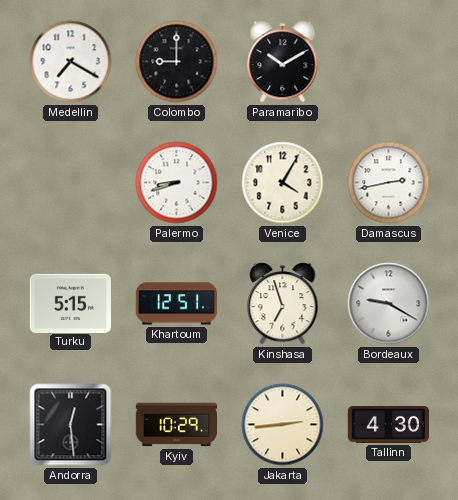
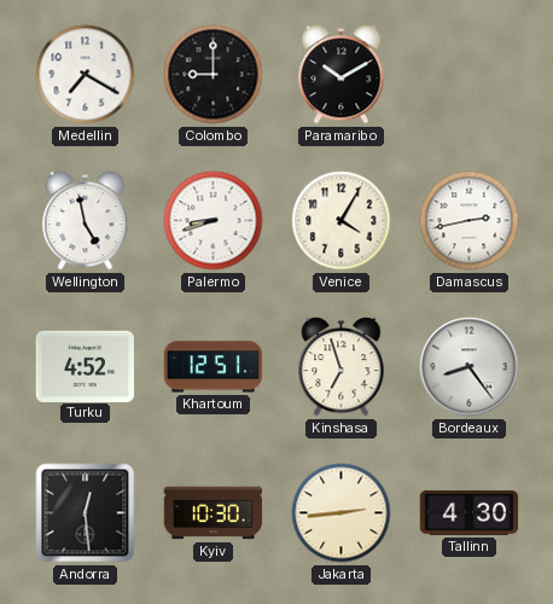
Wellington: none -> 4:58 (86, 221)
Turku: 5:15 -> 4:52 (86, 366)
Bordeaux: 9:20 -> 8:24 (470, 367)
Kyiv: 10:29 -> 10:30 (214, 513)
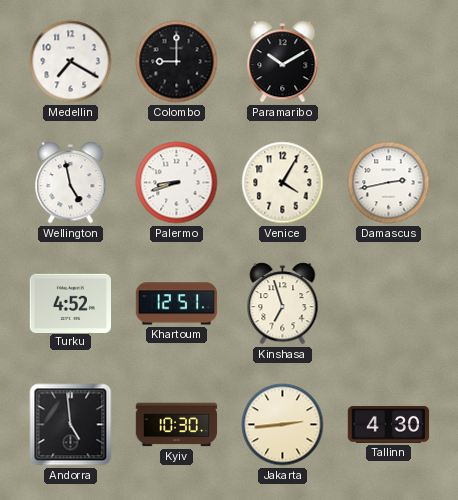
Bordeaux: 8:24 -> none (470, 367)
Andorra: 12:29 -> 4:59 (71, 425)
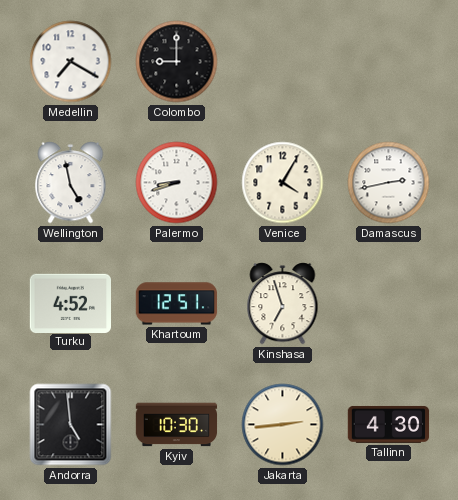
Paramaribo: 10:10 -> none (283, 62)
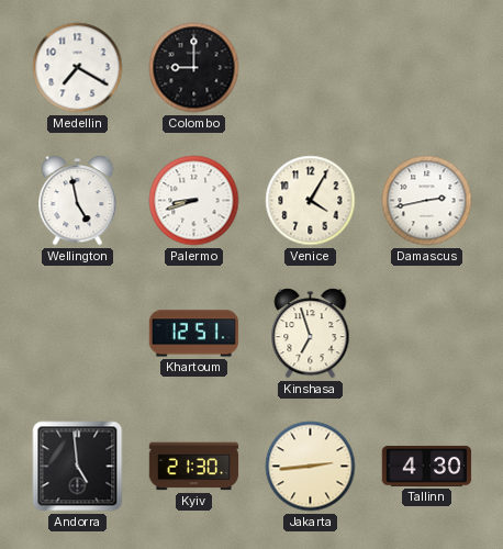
Turku: 4:52 -> none (71, 303)
Kyiv: 10:30 -> 21:30 (194, 467)
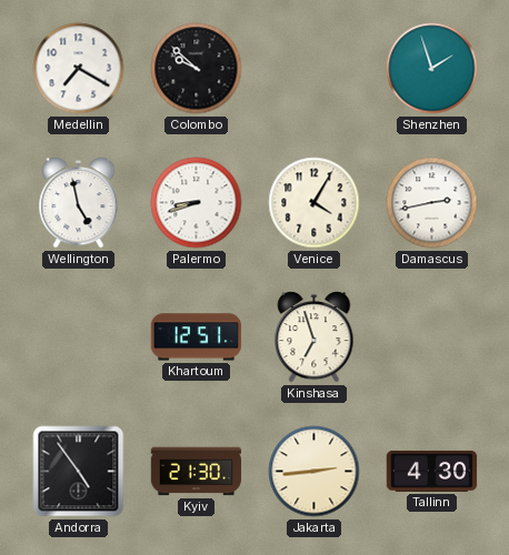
Colombo: 9:00 -> 9:52 (197, 69)
Shenzhen: none -> 1:57 (432, 69)
Andorra: 4:59 -> 4:54 (79, 472)
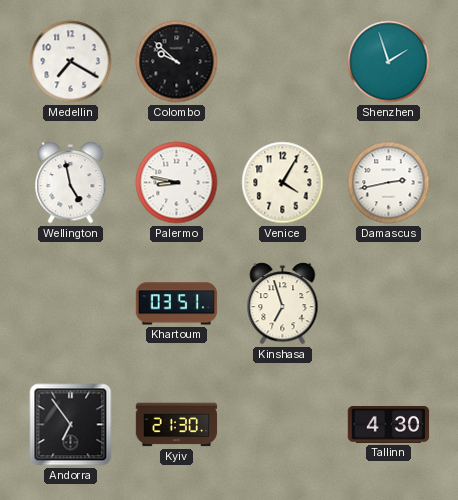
Palermo: 8:42 -> 8:47 (177, 183)
Khartoum: 12:51 -> 03:51 (177, 304)
Andorra: 4:54 -> 6:54 (71, 425)
Jakarta: 2:44 -> none (315, 472)
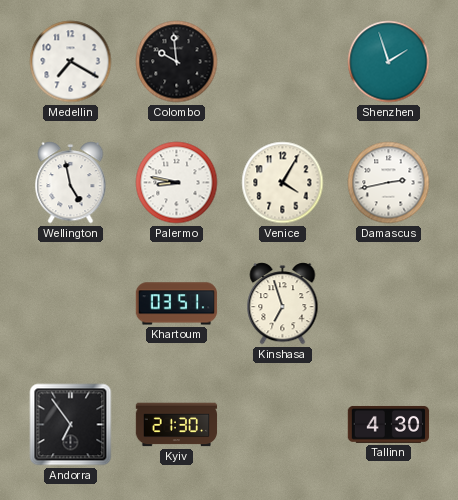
Colombo: 9:52 -> 9:59 (177, 62)
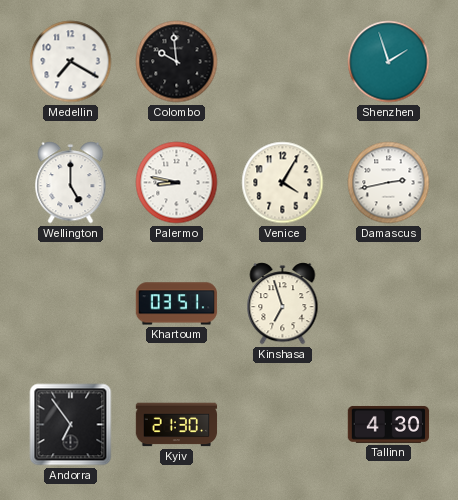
Wellington: 4:58 -> 5:00 (71, 183)
